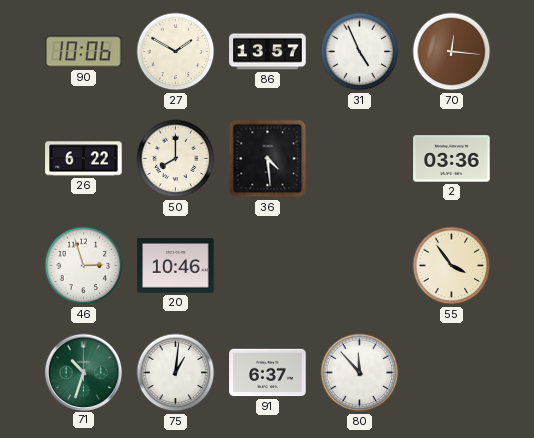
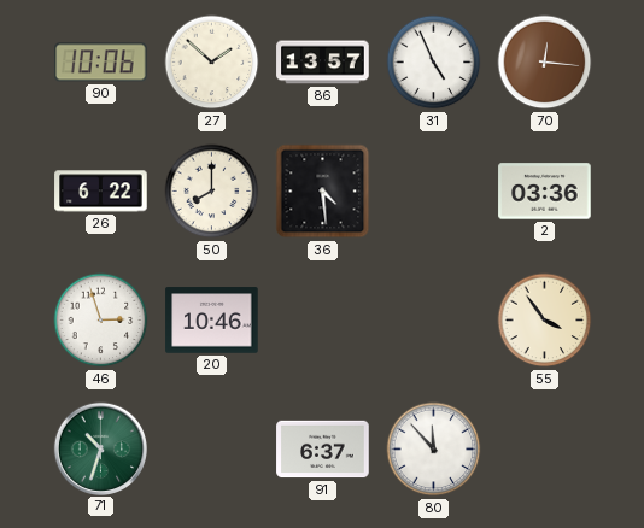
27: 1:50 -> 1:52 (212, 63)
75: 1:01 -> none (176, 373)
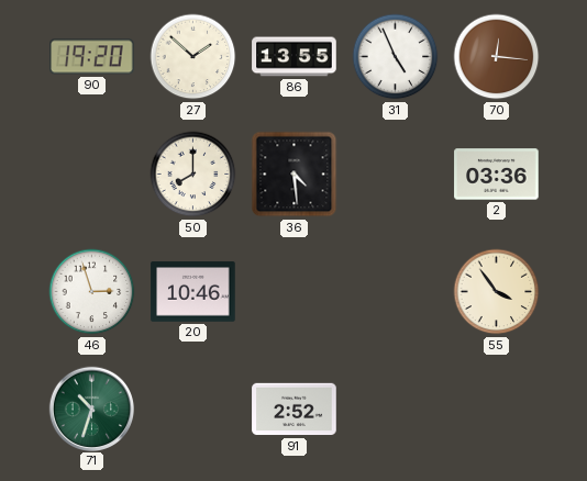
90: 10:06 -> 19:20 (92, 57)
86: 13:57 -> 13:55 (295, 57)
26: 6:22 -> none (101, 192)
91: 6:37 -> 2:52 (295, 410)
80: 11:53 -> none (434, 450)
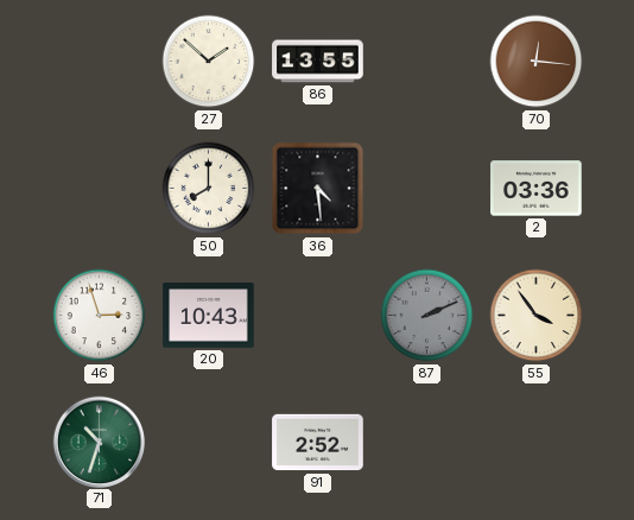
90: 19:20 -> none (92, 57)
31: 4:56 -> none (396, 57)
20: 10:46 -> 10:43 (209, 316)
87: none -> 2:11 (427, 316)
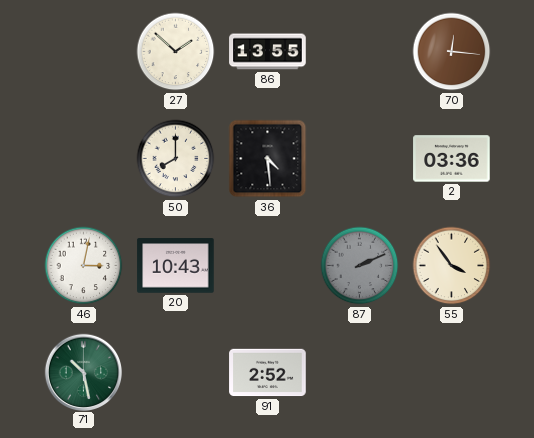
46: 2:57 -> 3:02 (84, 266)
71: 10:33 -> 10:28 (83, 372)
